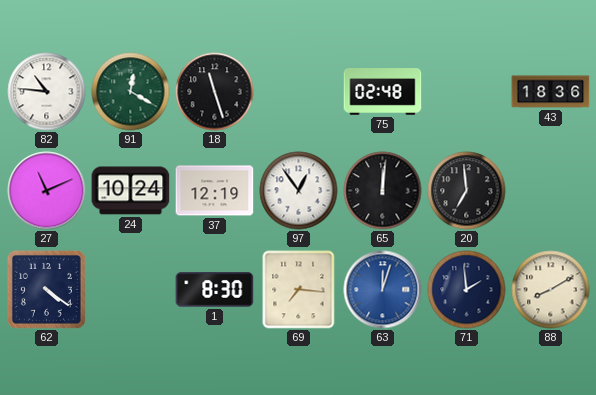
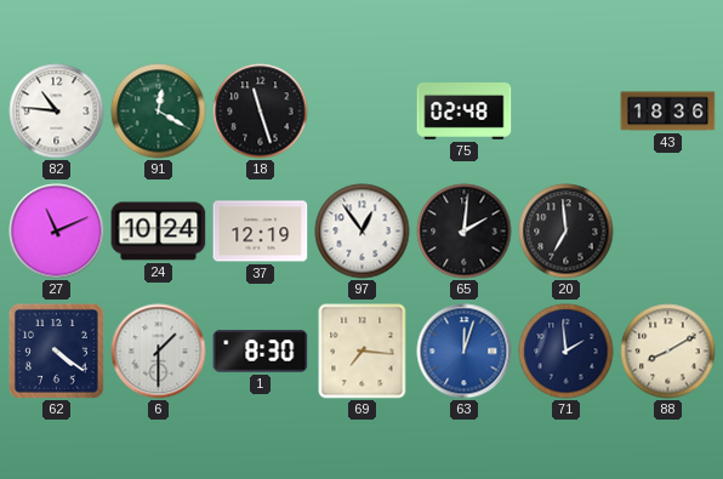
65: 12:01 -> 2:01 (465, 232)
6: none -> 1:30 (159, 352)
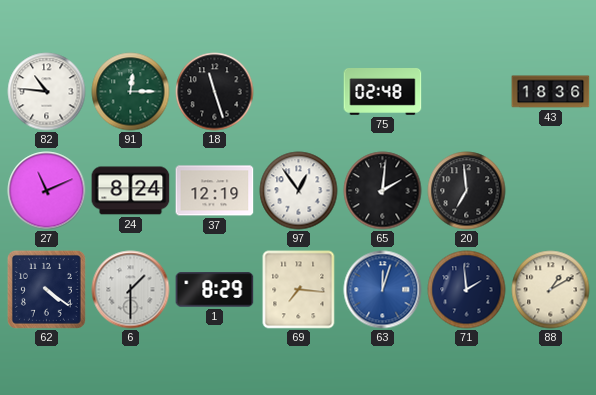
91: 12:20 -> 12:15 (131, 92)
24: 10:24 -> 8:24 (131, 191)
1: 8:30 -> 8:29 (215, 290)
88: 8:10 -> 1:10 (551, 290)
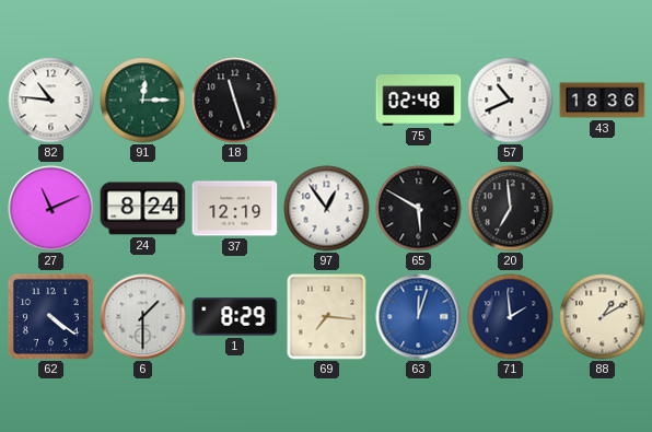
57: none -> 10:41 (511, 101)
65: 2:01 -> 5:50 (419, 209)
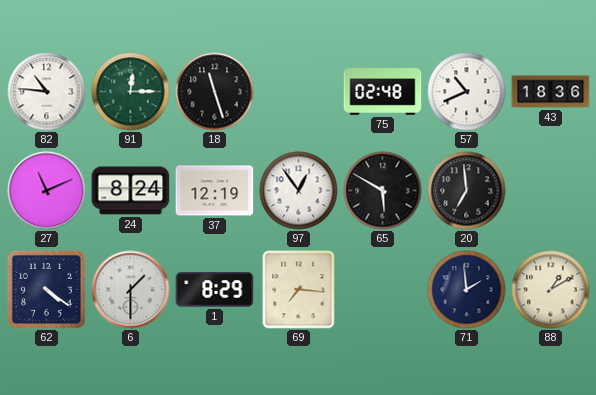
63: 12:03 -> none (419, 317)
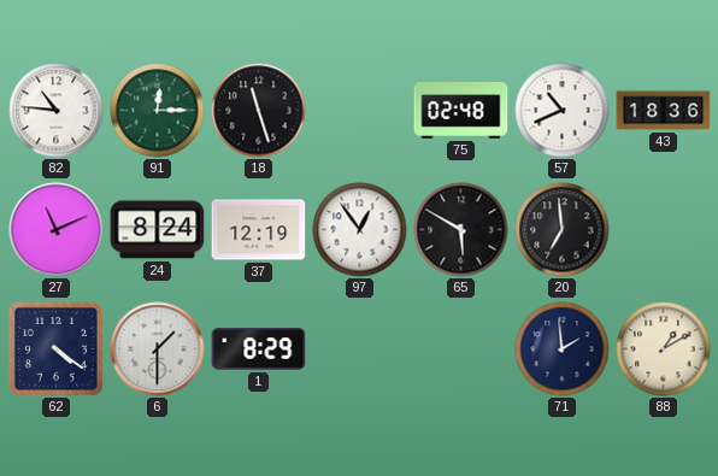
69: 7:16 -> none (299, 290)
